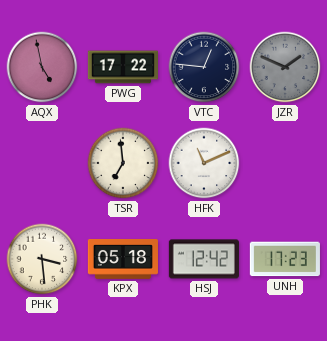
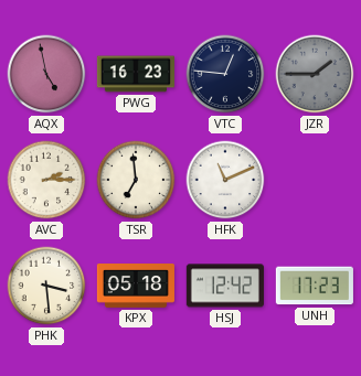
PWG: 17:22 -> 16:23 (136, 74)
JZR: 1:49 -> 1:45 (315, 74)
AVC: none -> 2:15 (46, 180)
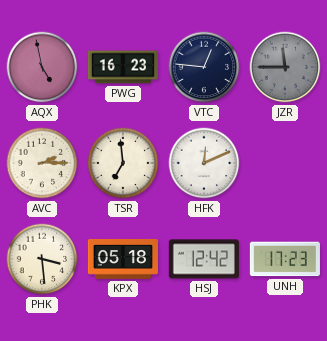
JZR: 1:45 -> 11:45 (285, 67)
HFK: 11:11 -> 12:11 (204, 163)
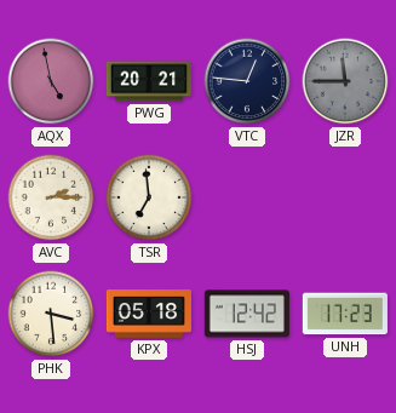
PWG: 16:23 -> 20:21 (149, 81)
HFK: 12:11 -> none (204, 163)
